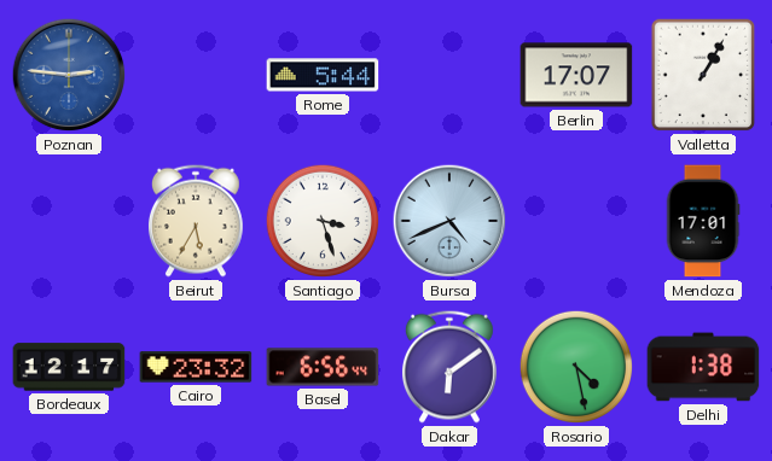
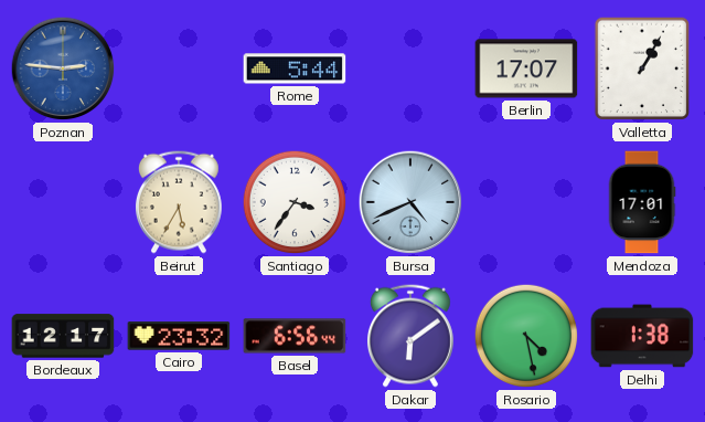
Santiago: 3:27 -> 3:36 (295, 202)
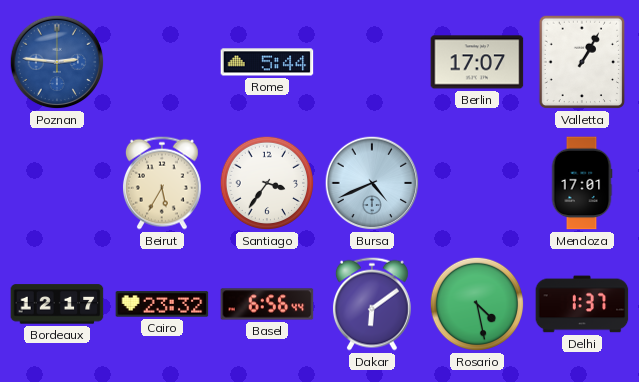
Delhi: 1:38 -> 1:37 (582, 304)
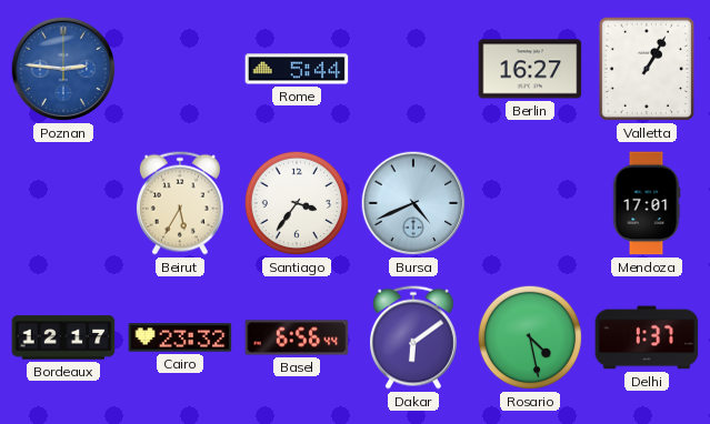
Berlin: 17:07 -> 16:27 (530, 69)
